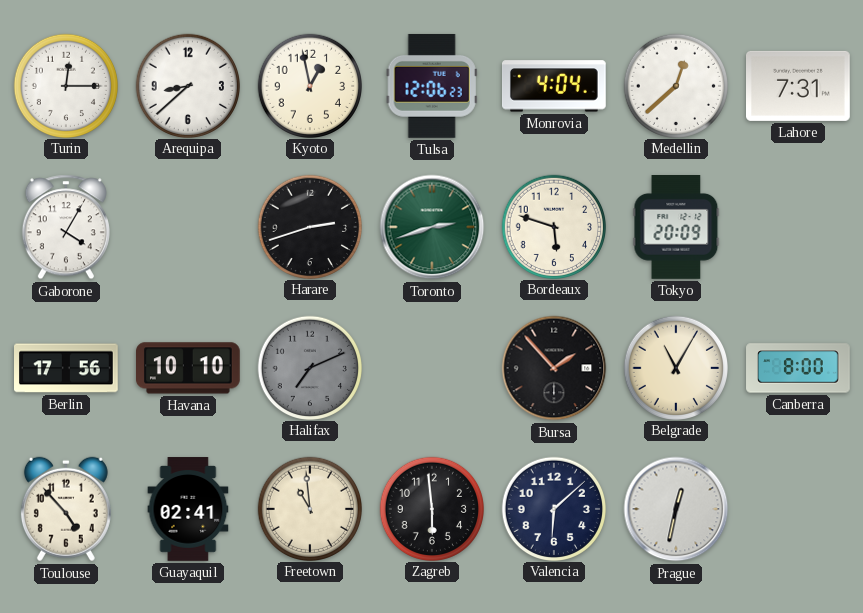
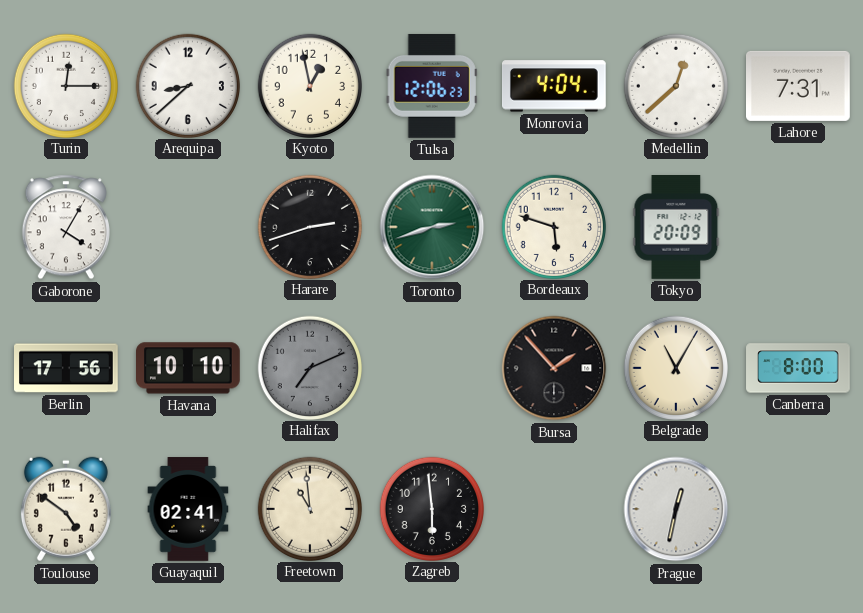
Toulouse: 4:53 -> 4:51 (66, 509)
Valencia: 6:08 -> none (553, 508)
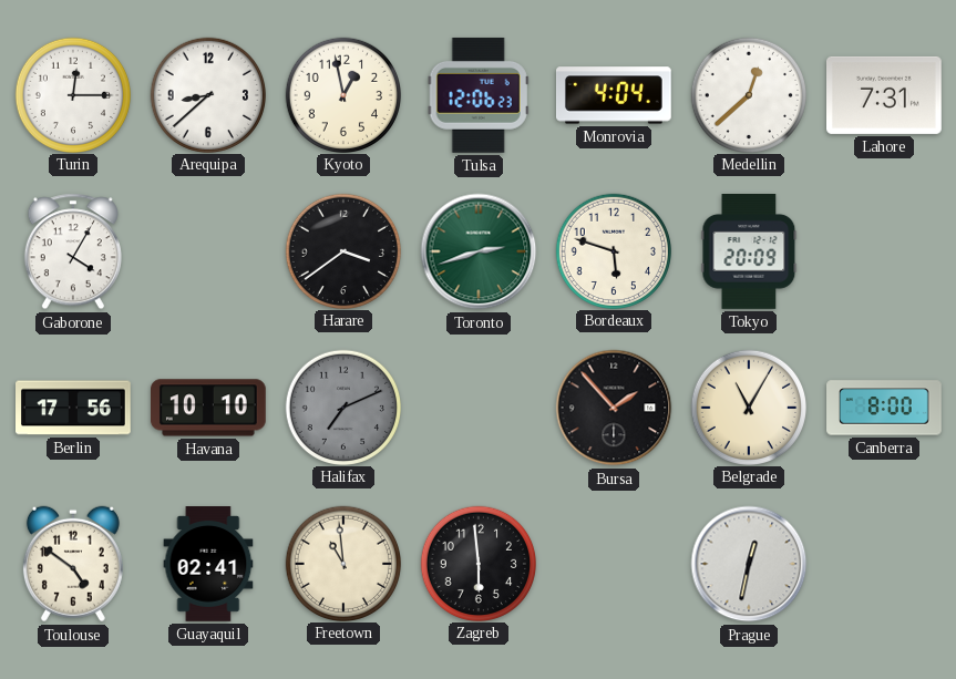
Harare: 2:42 -> 3:39 (342, 250)
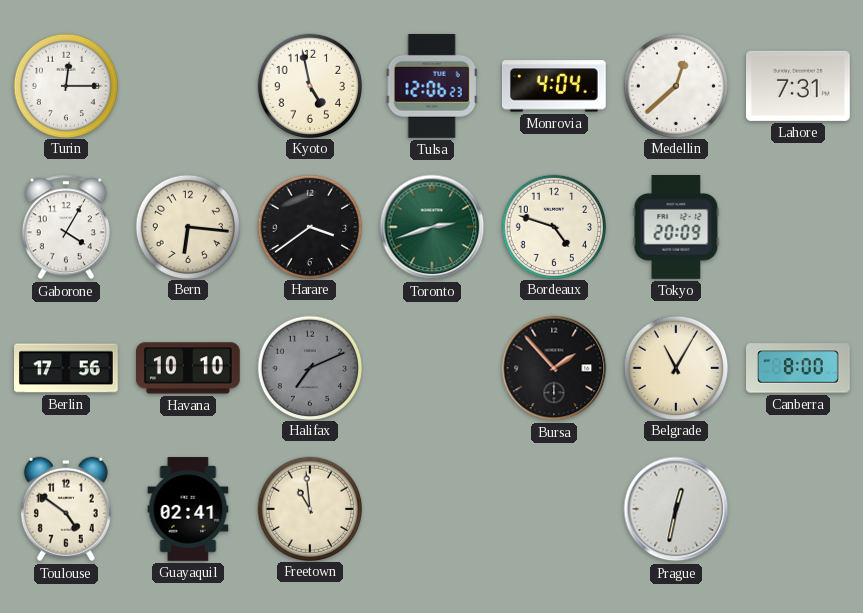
Arequipa: 8:38 -> none (207, 94)
Kyoto: 12:58 -> 4:58 (309, 85)
Bern: none -> 6:16 (187, 226)
Bordeaux: 5:48 -> 4:48 (553, 226)
Zagreb: 5:59 -> none (477, 563)
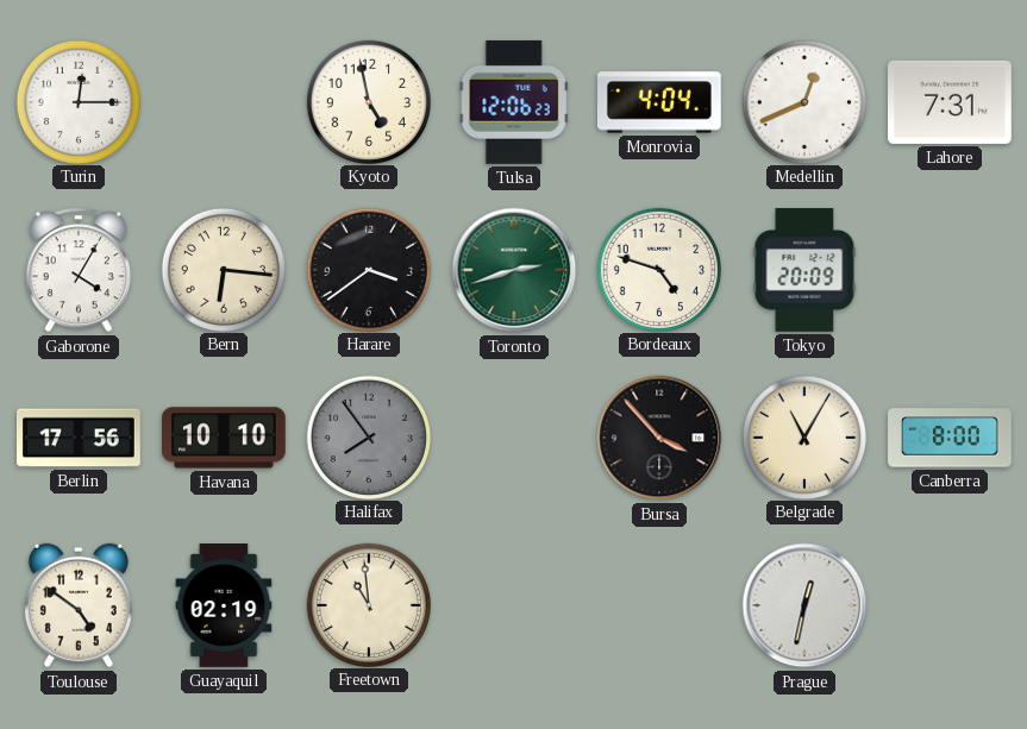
Medellin: 12:38 -> 12:41 (803, 101)
Halifax: 7:11 -> 7:54 (368, 436)
Bursa: 1:53 -> 3:53 (659, 438)
Guayaquil: 02:41 -> 02:19 (224, 605)
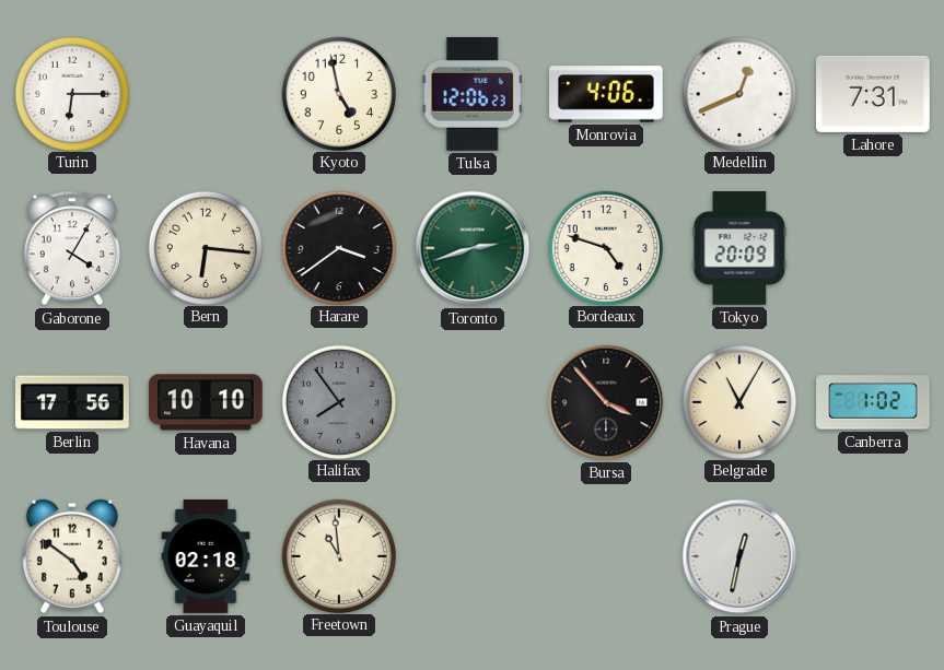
Turin: 12:15 -> 6:15 (71, 93)
Monrovia: 4:04 -> 4:06 (607, 94)
Canberra: 8:00 -> 1:02 (873, 402)
Guayaquil: 02:19 -> 02:18 (206, 556)
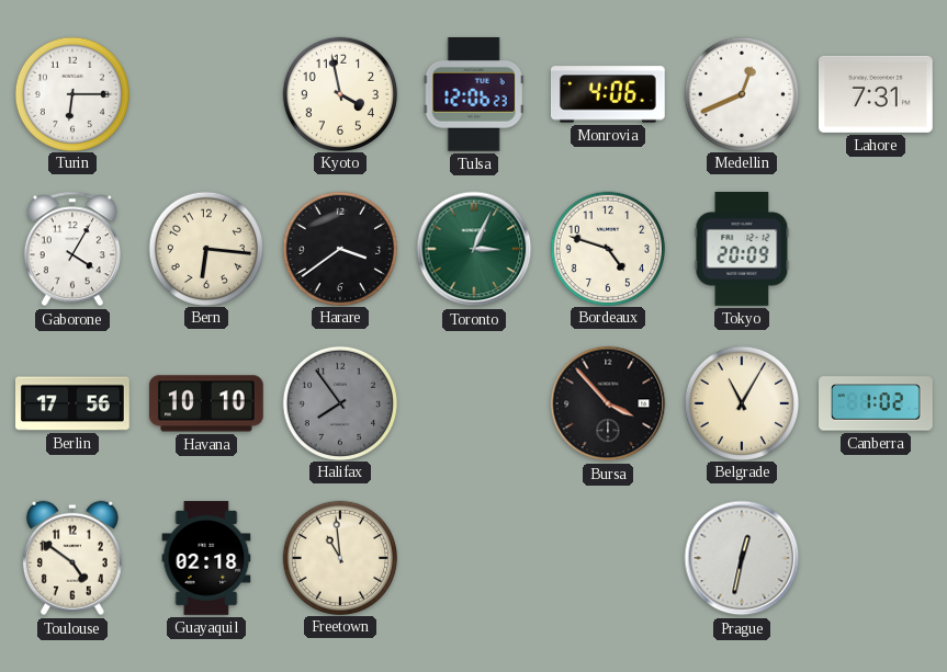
Kyoto: 4:58 -> 3:58 (339, 93)
Toronto: 2:42 -> 3:04 (474, 249)
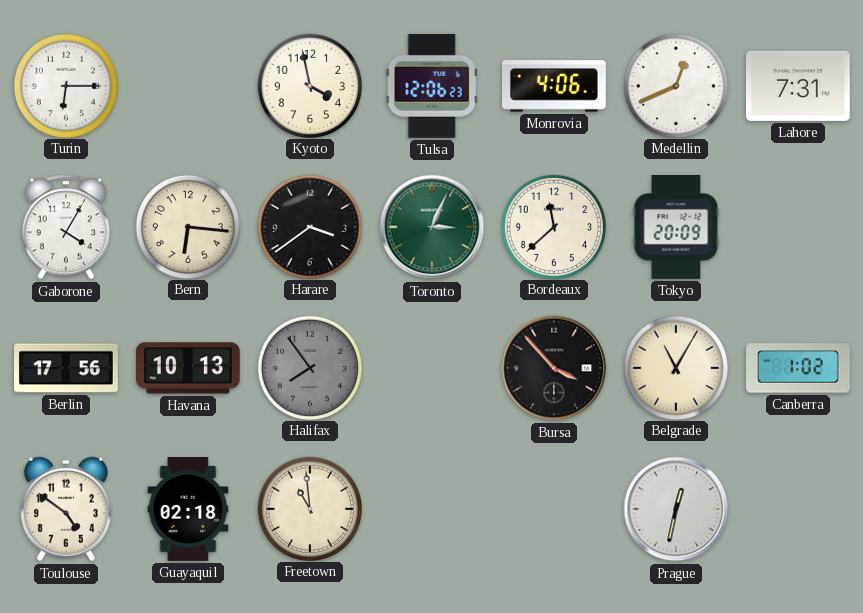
Bordeaux: 4:48 -> 11:38 (553, 226)
Havana: 10:10 -> 10:13 (189, 368)
